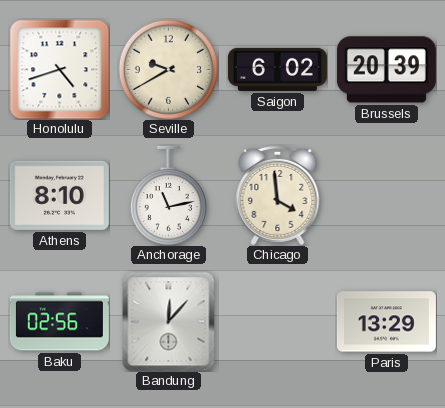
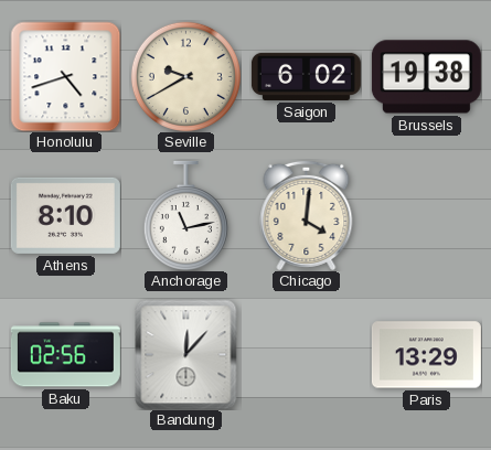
Brussels: 20:39 -> 19:38 (426, 77)
Chicago: 3:59 -> 4:01 (307, 215)
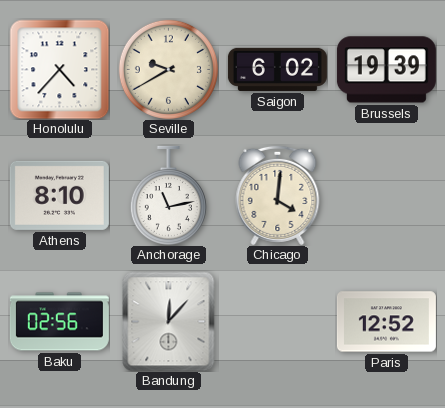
Honolulu: 4:42 -> 4:37 (59, 69)
Brussels: 19:38 -> 19:39 (386, 70)
Paris: 13:29 -> 12:52 (386, 322)
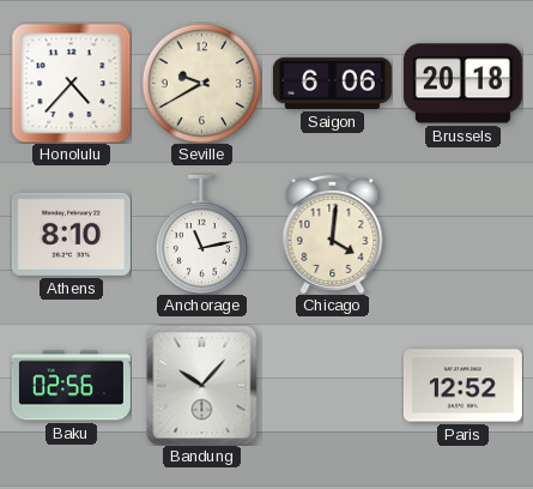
Saigon: 6:02 -> 6:06 (332, 83)
Brussels: 19:39 -> 20:18 (462, 84)
Bandung: 12:07 -> 10:07 (202, 385)
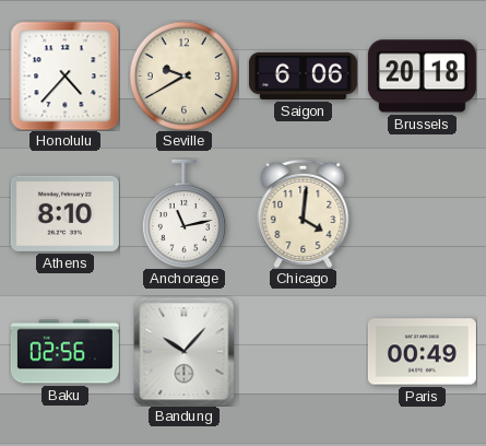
Paris: 12:52 -> 00:49 (422, 352)
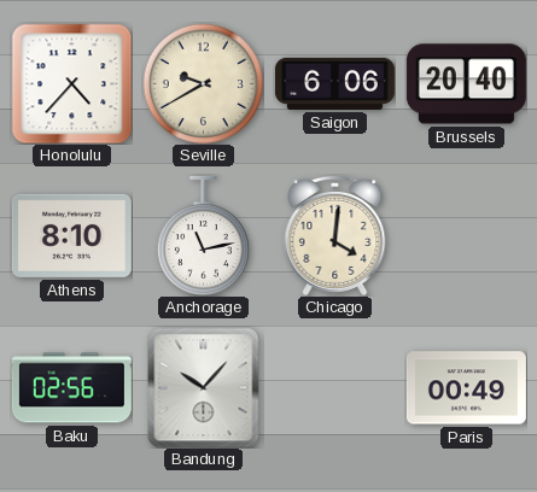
Brussels: 20:18 -> 20:40 (466, 84)
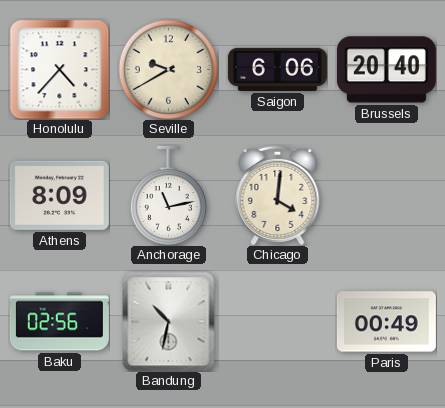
Athens: 8:10 -> 8:09 (59, 195)
Bandung: 10:07 -> 10:32 (169, 321)
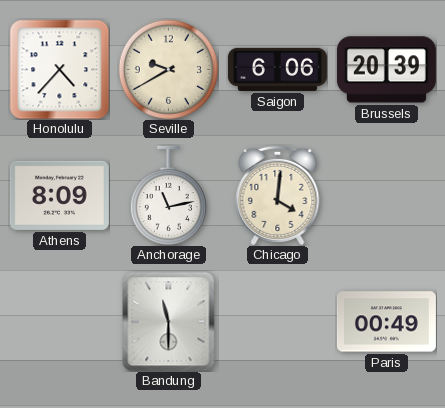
Brussels: 20:40 -> 20:39 (386, 70)
Baku: 02:56 -> none (59, 322)
Bandung: 10:32 -> 11:30 (169, 321)
